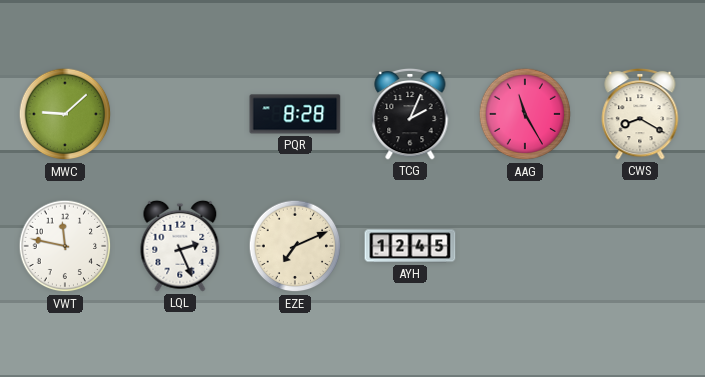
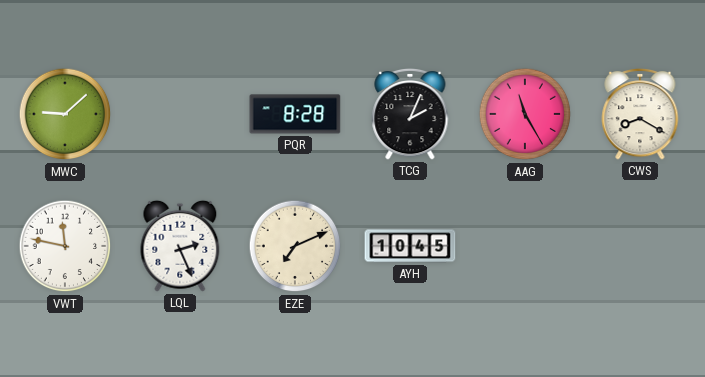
AYH: 12:45 -> 10:45 (410, 246)
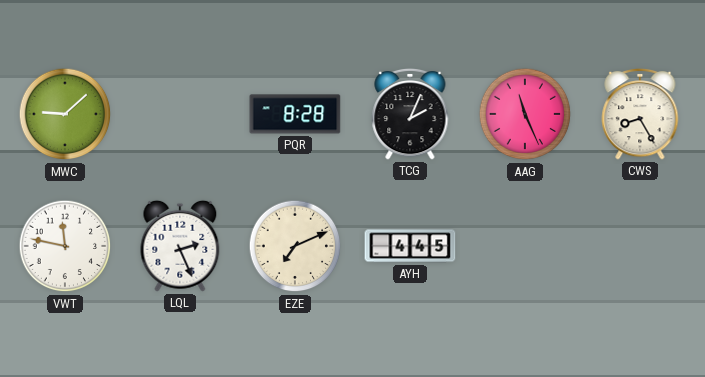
AAG: 11:25 -> 11:26 (525, 114)
CWS: 8:20 -> 8:25 (640, 114)
AYH: 10:45 -> 4:45 (410, 246)
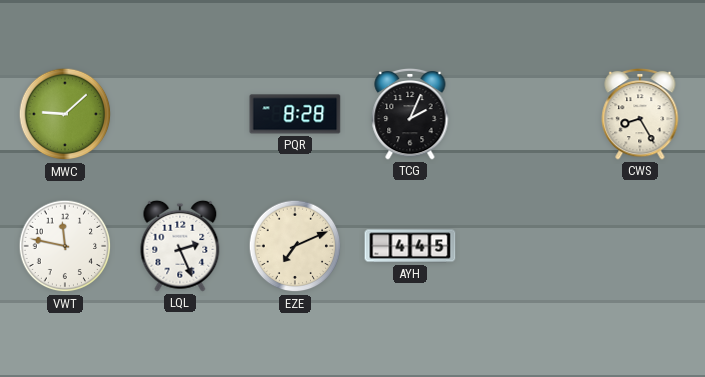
AAG: 11:26 -> none (525, 114)
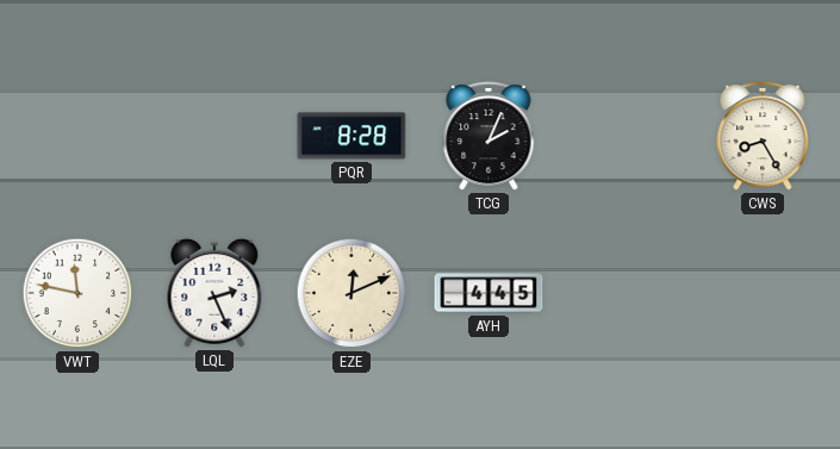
MWC: 9:08 -> none (65, 114)
EZE: 7:11 -> 12:11 (351, 293)
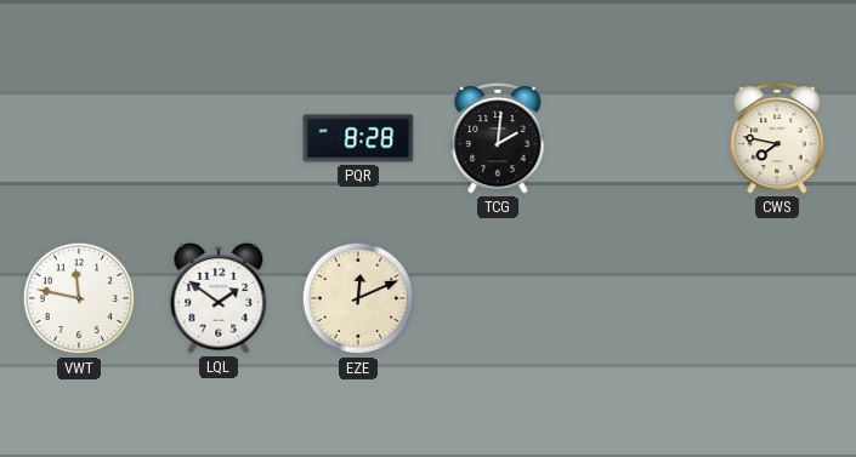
TCG: 2:04 -> 2:01 (498, 138)
CWS: 8:25 -> 7:47 (777, 138)
LQL: 2:26 -> 1:51 (219, 298)
AYH: 4:45 -> none (489, 293)
